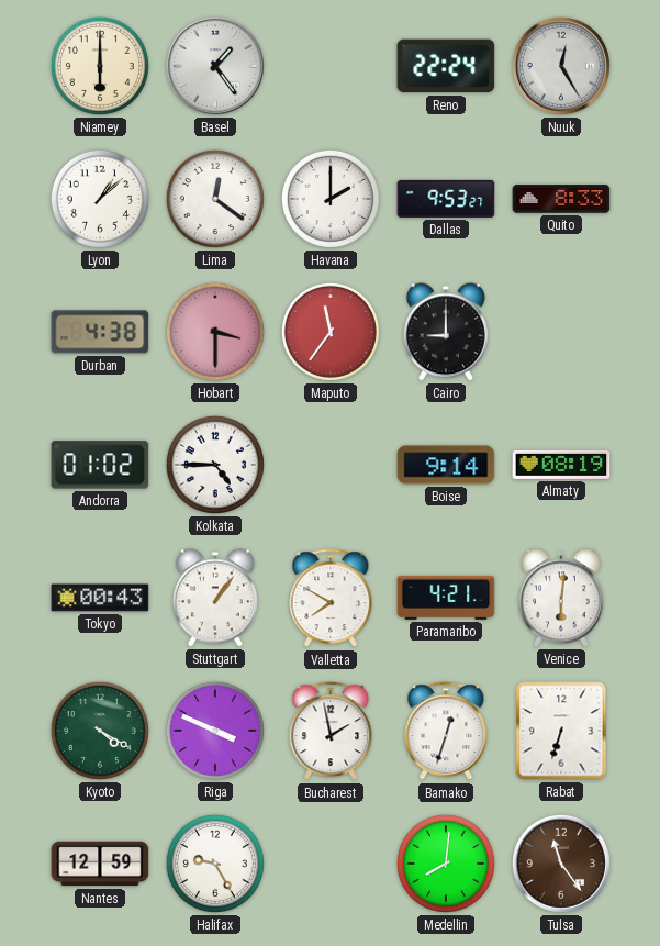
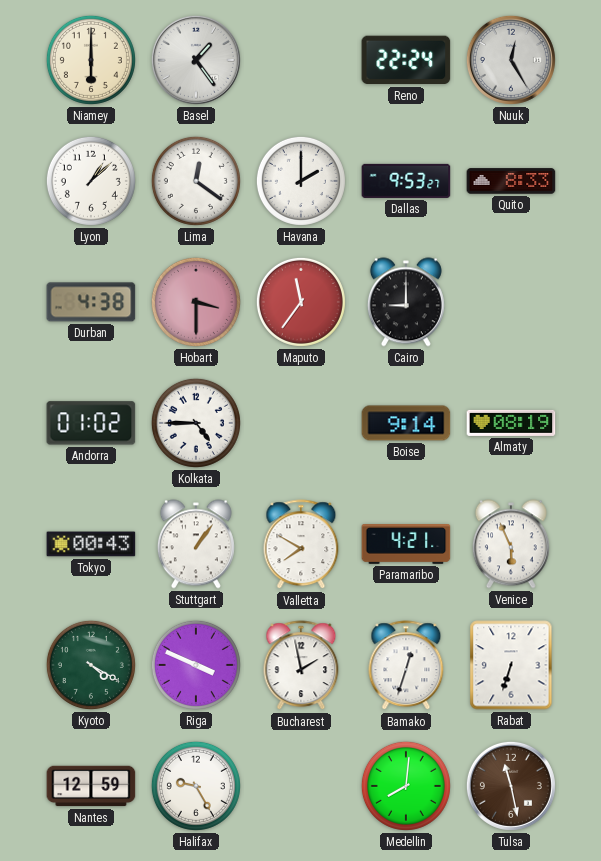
Venice: 6:01 -> 5:56 (511, 544)
Tulsa: 11:24 -> 11:28 (511, 786)
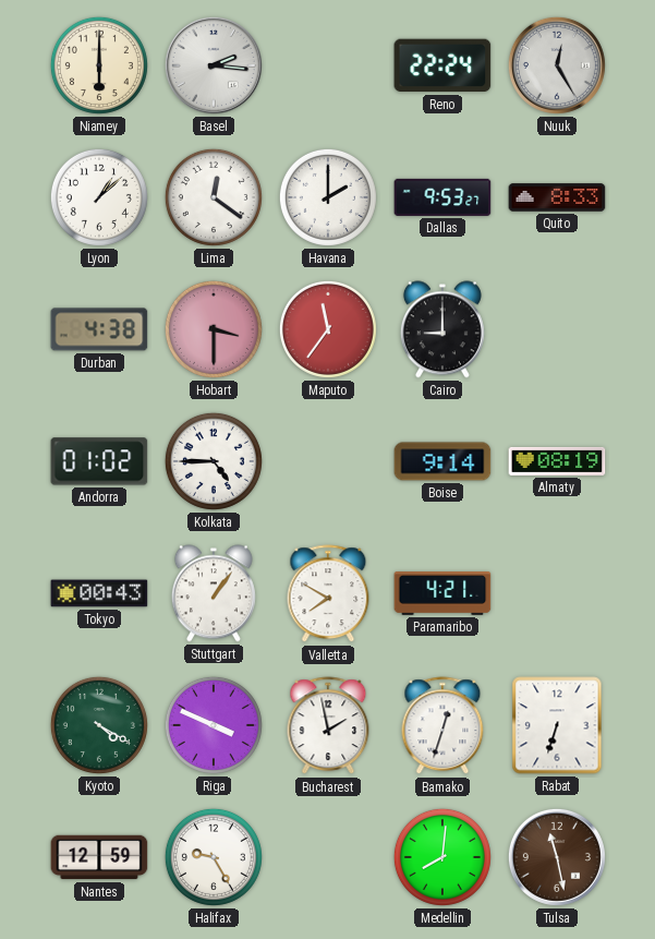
Basel: 1:24 -> 2:16 (214, 65)
Venice: 5:56 -> none (511, 544)
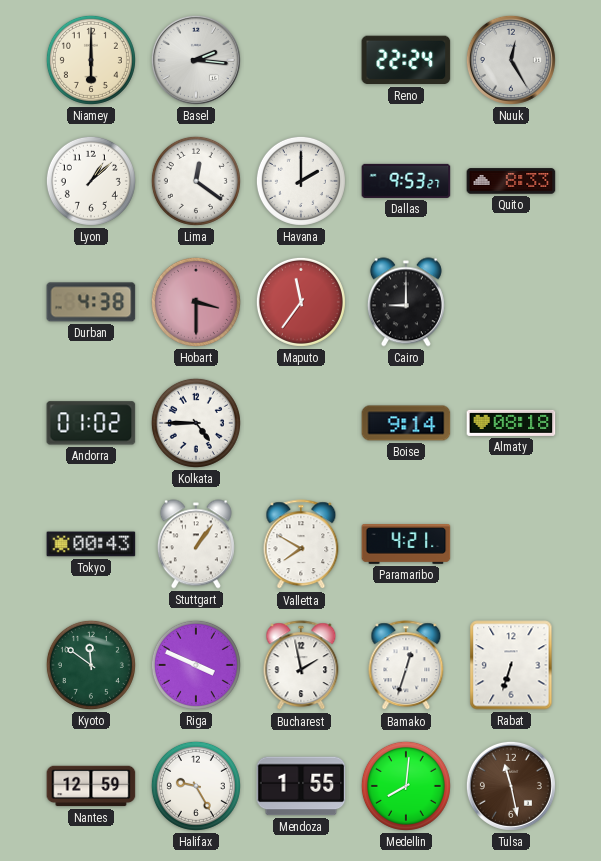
Almaty: 08:19 -> 08:18 (511, 423)
Kyoto: 4:20 -> 11:51 (91, 665)
Mendoza: none -> 1:55 (301, 786)
